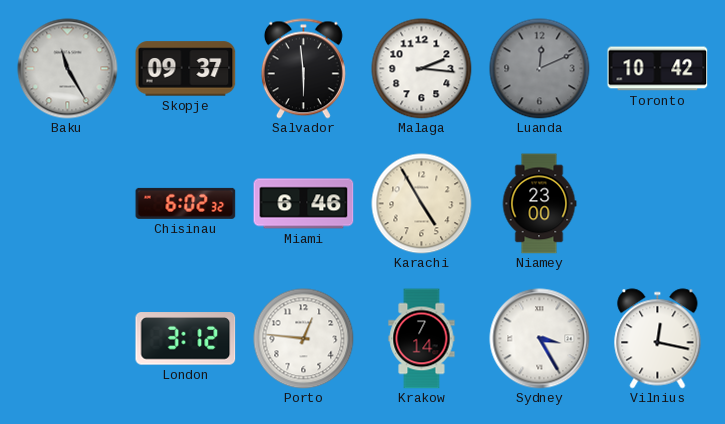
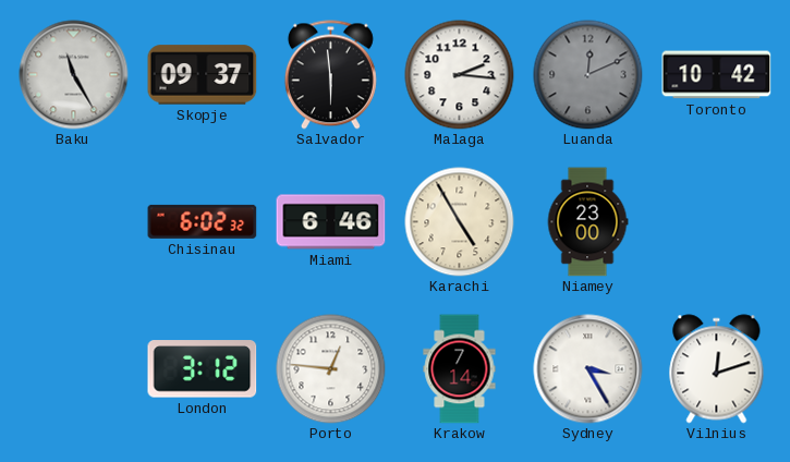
Vilnius: 12:17 -> 12:12 (717, 369)
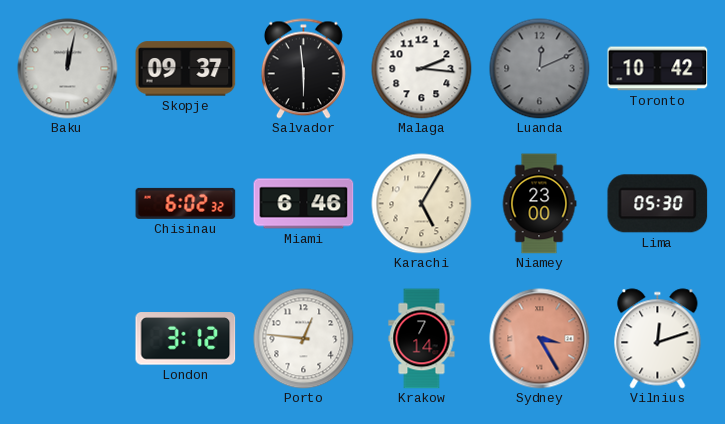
Baku: 11:25 -> 12:02 (68, 69)
Karachi: 4:55 -> 5:05 (422, 204)
Lima: none -> 05:30 (658, 204)
Sydney dial: white -> salmon (540, 339)
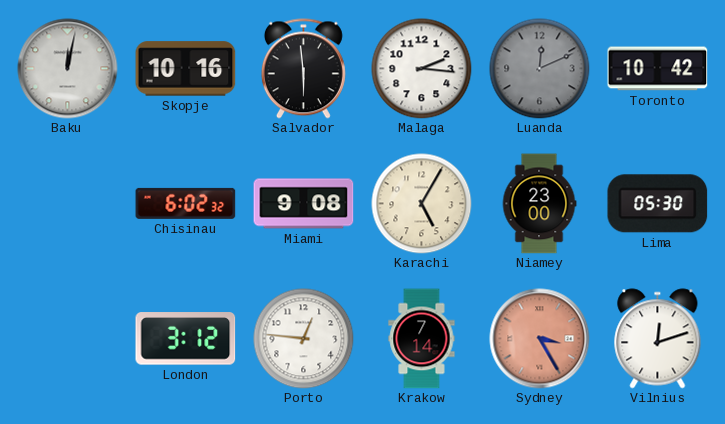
Skopje: 09:37 -> 10:16 (186, 69)
Miami: 6:46 -> 9:08 (304, 204)
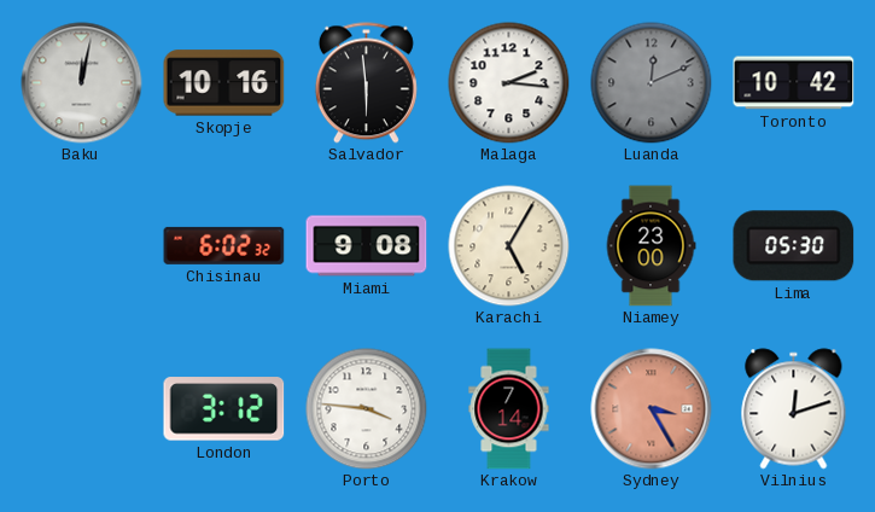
Porto: 12:46 -> 3:46 (367, 409)
